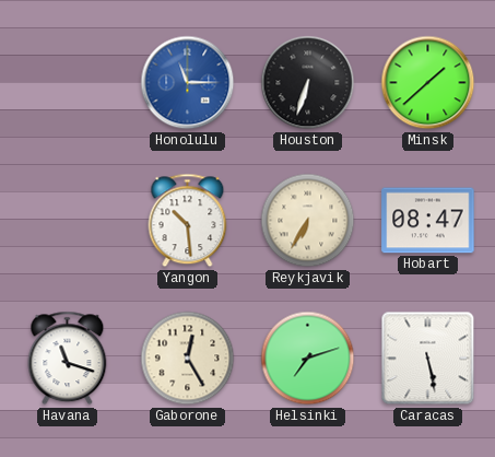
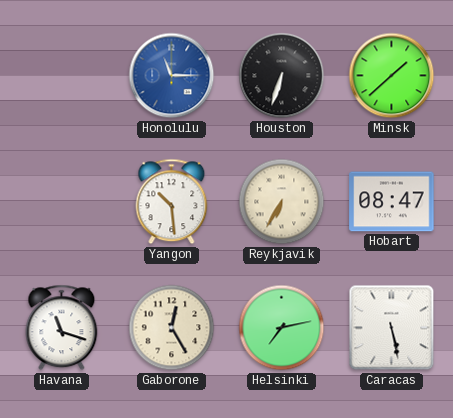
Helsinki: 7:12 -> 7:13 (282, 328)
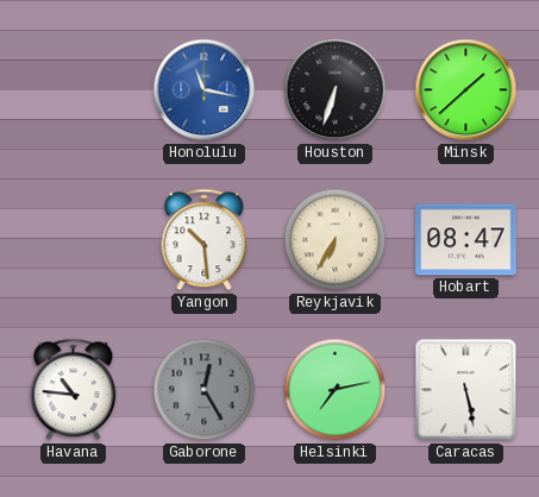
Honolulu: 11:15 -> 11:17 (205, 90)
Havana: 11:18 -> 10:46 (74, 390)
Gaborone dial: cream -> grey (205, 390)
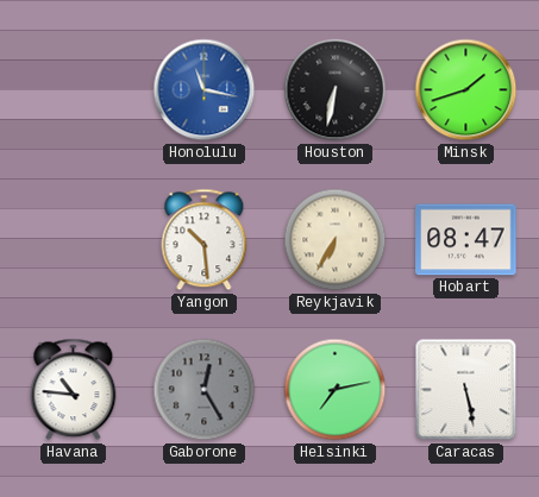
Houston: 6:33 -> 6:32 (336, 90)
Minsk: 1:38 -> 1:42 (466, 90)
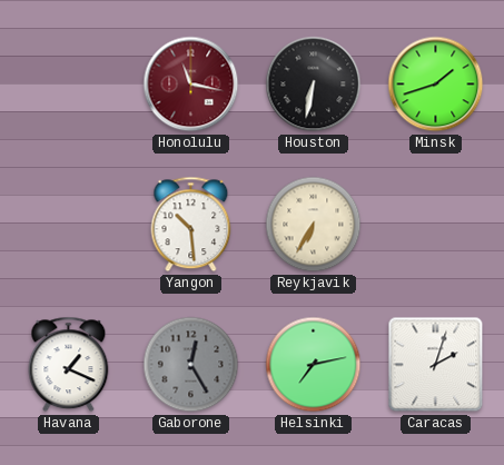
Honolulu dial: blue -> burgundy (191, 85)
Hobart: 08:47 -> none (466, 240)
Havana: 10:46 -> 1:19 (69, 365)
Caracas: 5:28 -> 2:03 (436, 365)
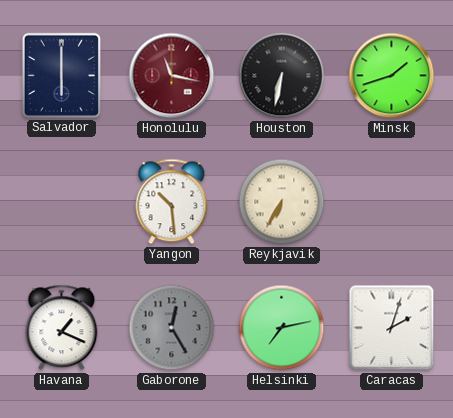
Salvador: none -> 6:00 (61, 75)
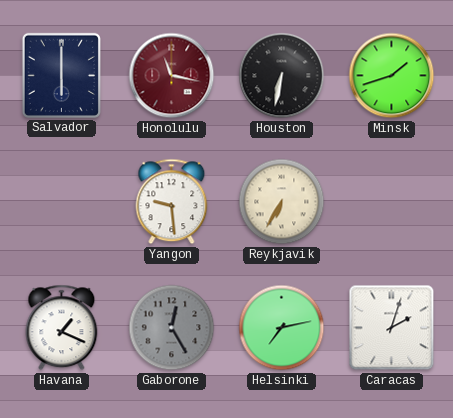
Yangon: 10:29 -> 9:29 (172, 202)
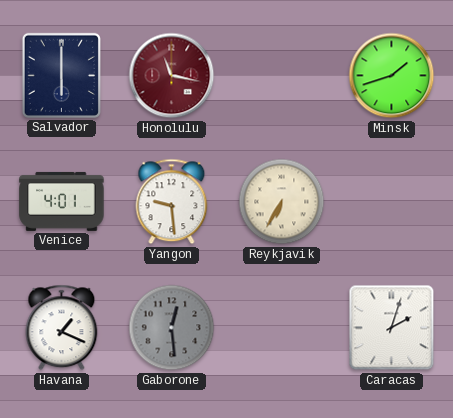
Houston: 6:32 -> none (282, 76)
Venice: none -> 4:01 (62, 201)
Gaborone: 12:25 -> 12:29 (172, 328)
Helsinki: 7:13 -> none (282, 328)
